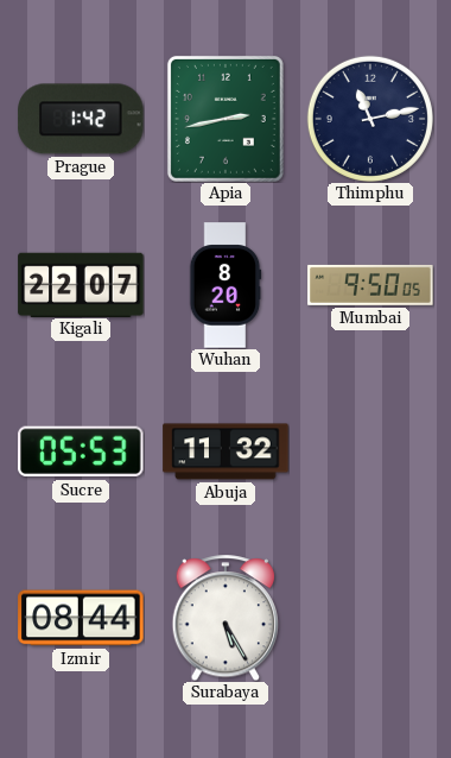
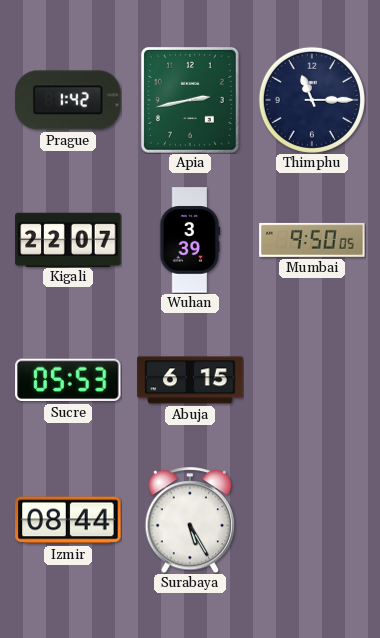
Thimphu: 11:13 -> 11:15 (312, 100)
Wuhan: 8:20 -> 3:39 (190, 240)
Abuja: 11:32 -> 6:15 (190, 380)
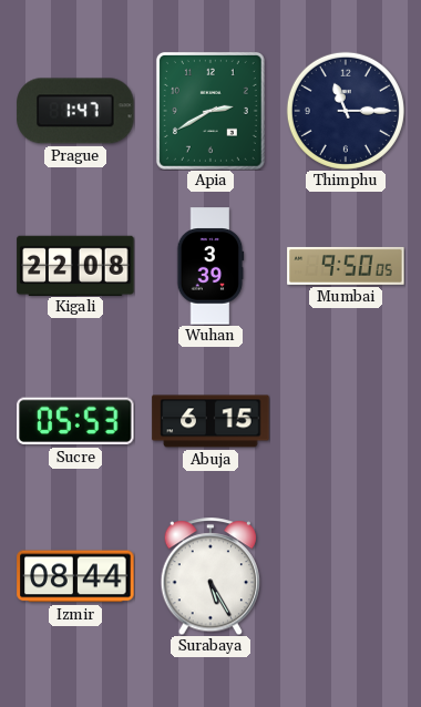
Prague: 1:42 -> 1:47 (75, 111)
Apia: 2:43 -> 2:40 (210, 111)
Kigali: 22:07 -> 22:08 (75, 265)
